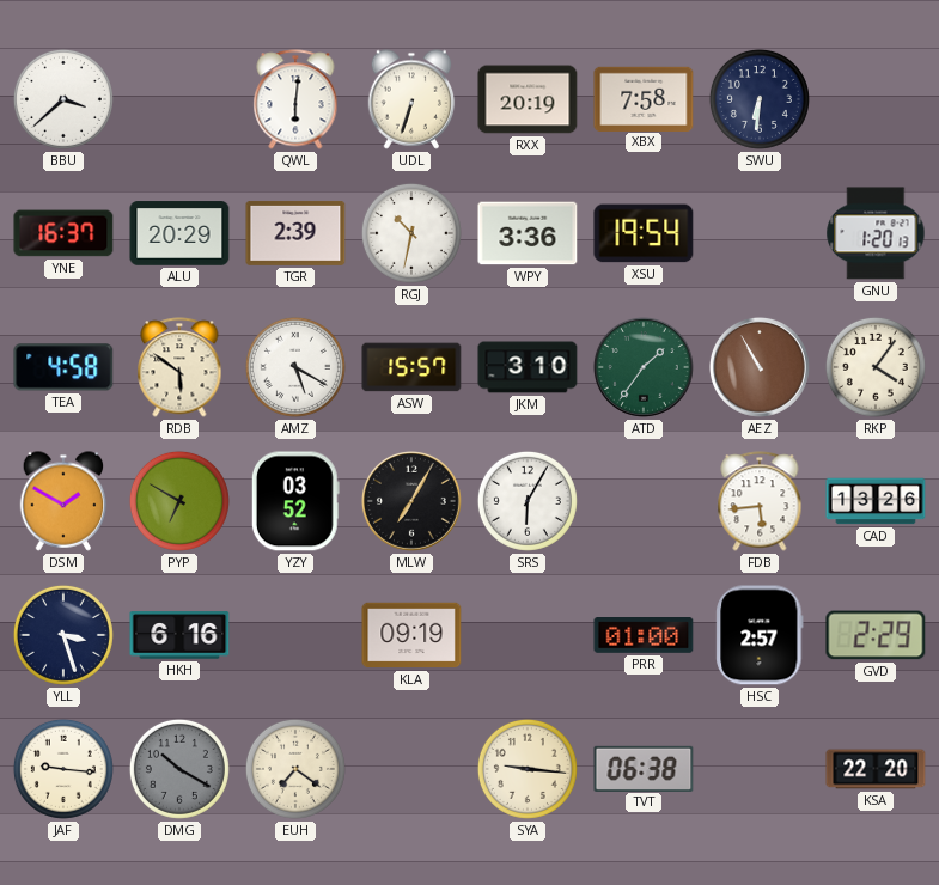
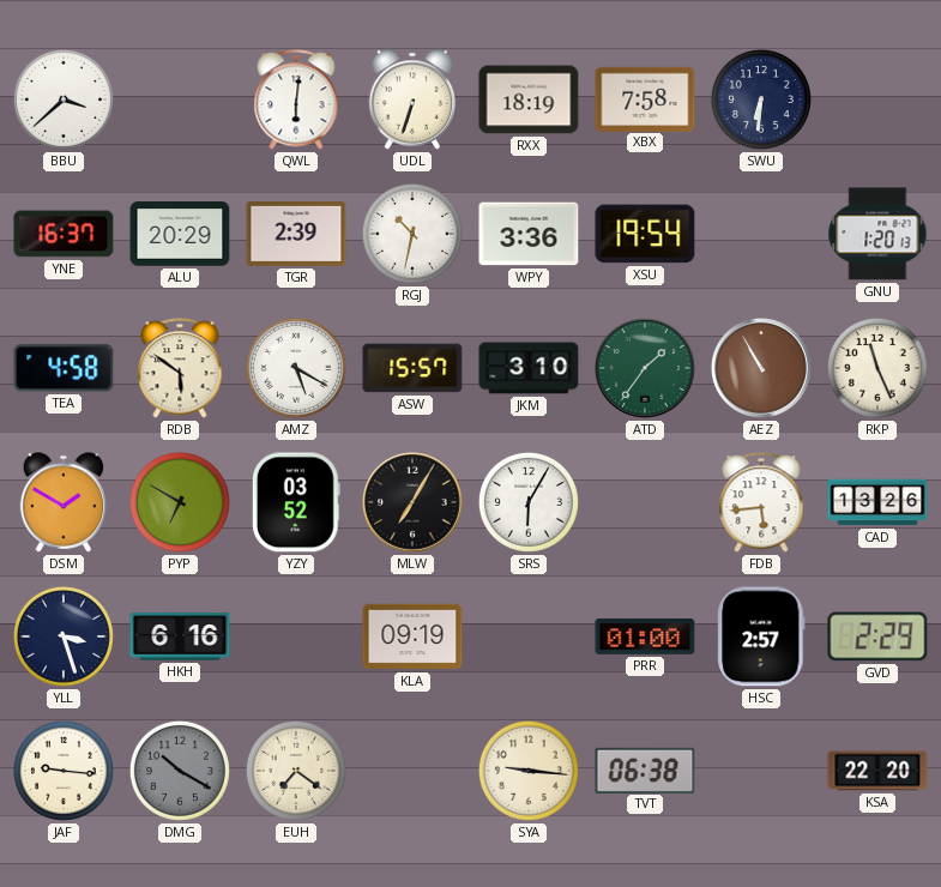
RXX: 20:19 -> 18:19 (529, 99)
RKP: 4:06 -> 11:26 (877, 368)
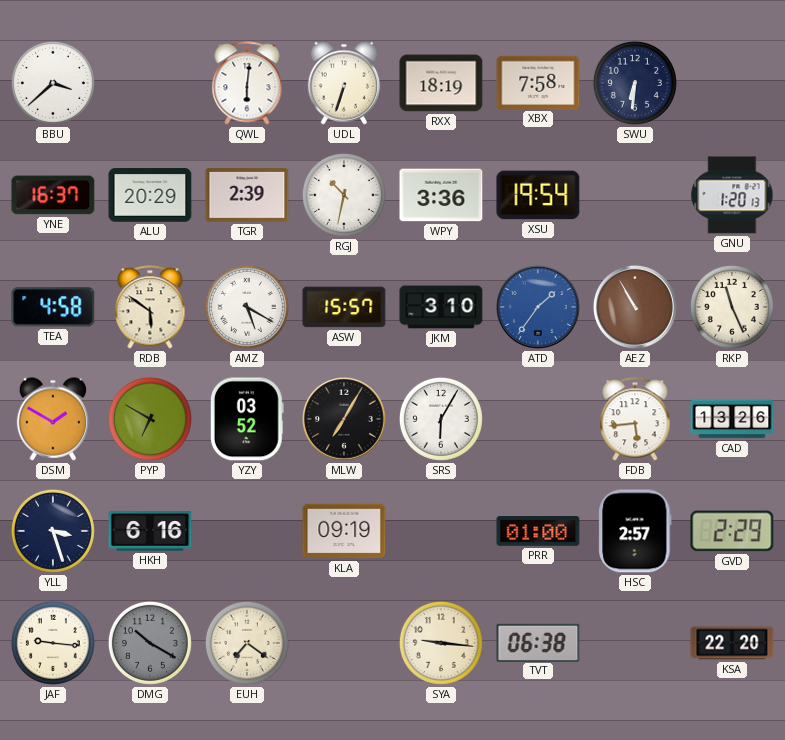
ATD dial: green -> blue (539, 308)
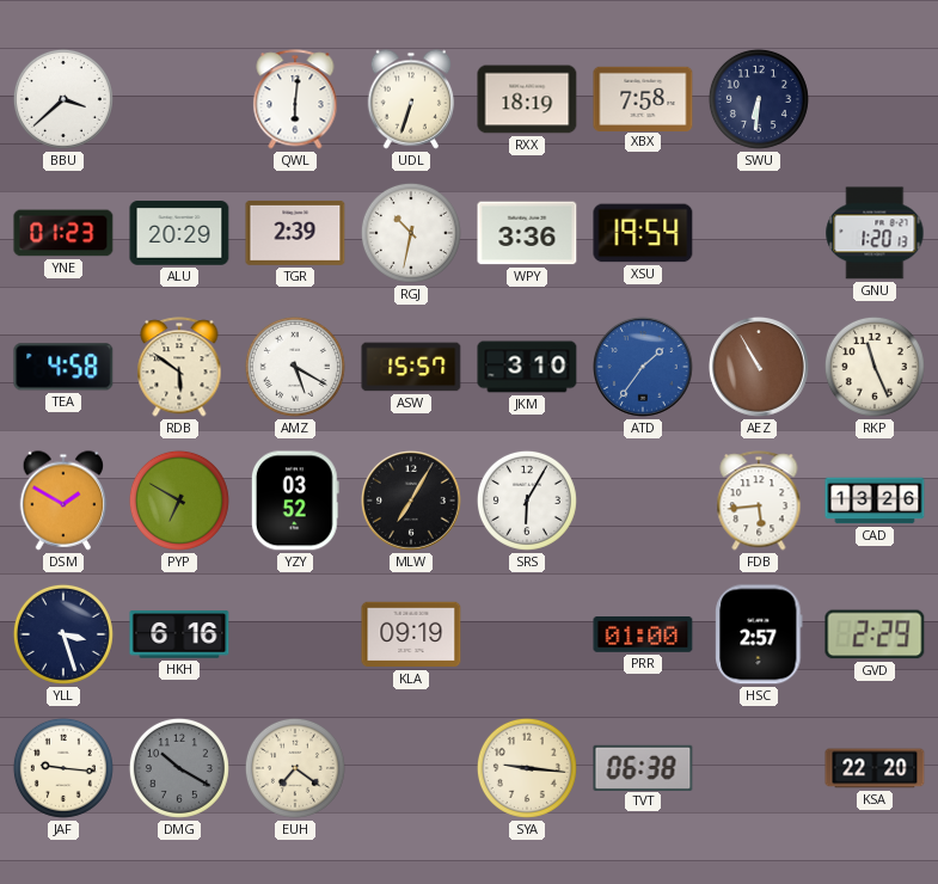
YNE: 16:37 -> 01:23 (63, 233)
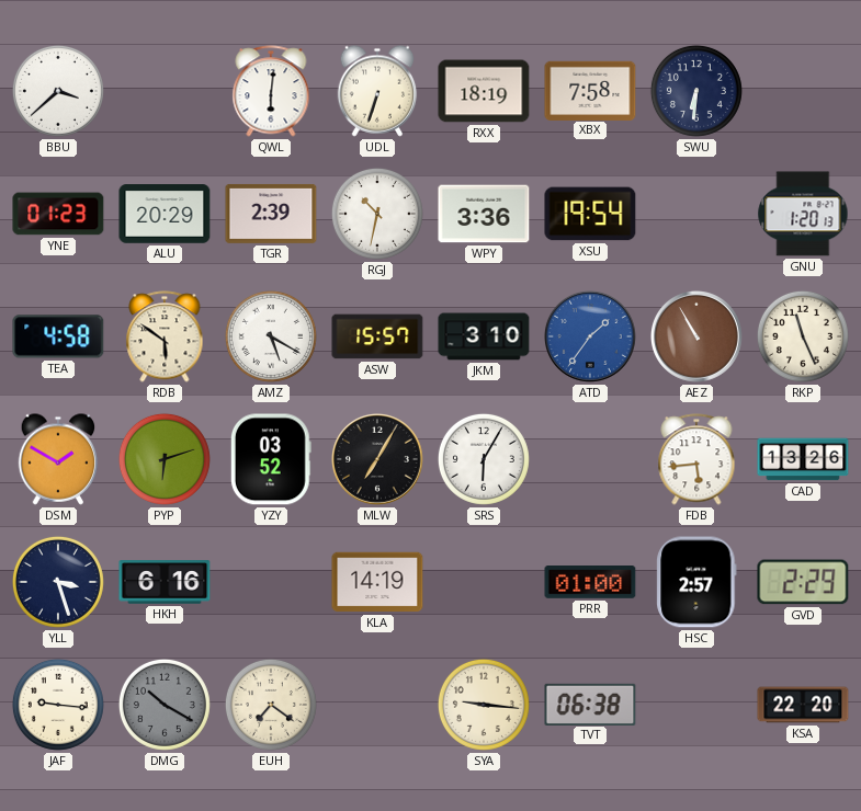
PYP: 6:50 -> 6:12 (165, 459)
KLA: 09:19 -> 14:19 (377, 582)
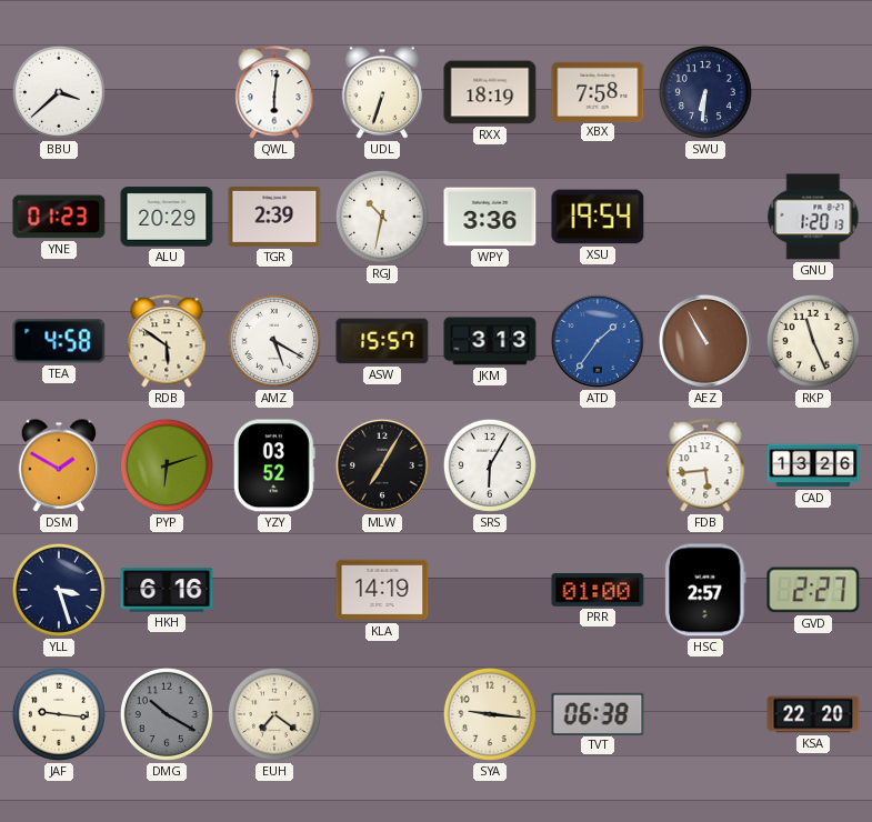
JKM: 3:10 -> 3:13 (490, 341)
GVD: 2:29 -> 2:27 (813, 590)
